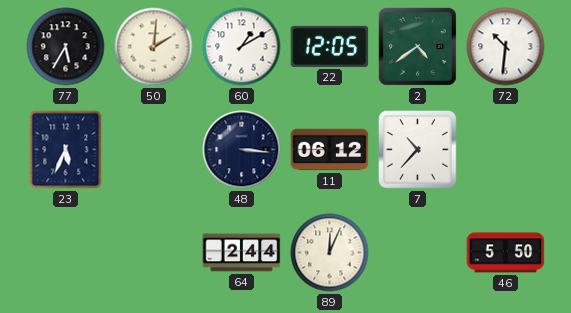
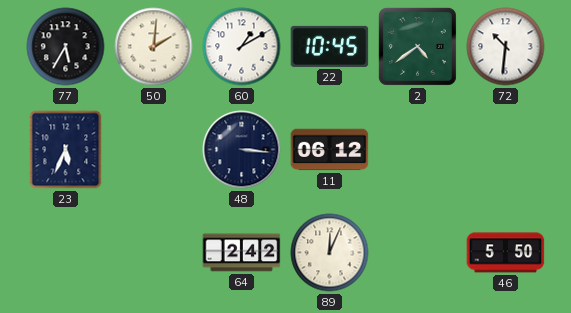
22: 12:05 -> 10:45 (330, 46)
7: 10:37 -> none (418, 150)
64: 2:44 -> 2:42 (242, 253)
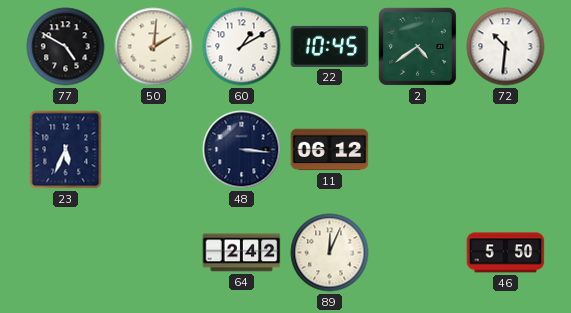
77: 5:35 -> 4:50 (66, 47)
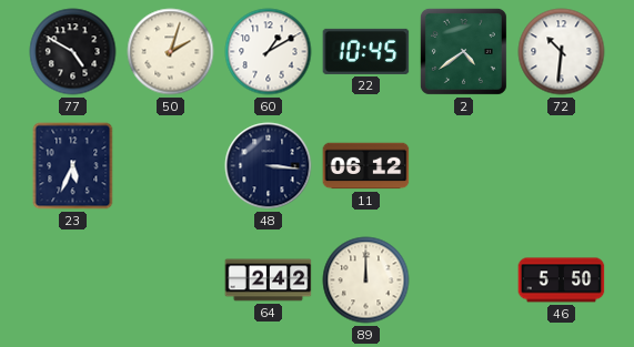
50: 2:01 -> 2:03 (171, 52)
89: 12:04 -> 12:00 (366, 280)
